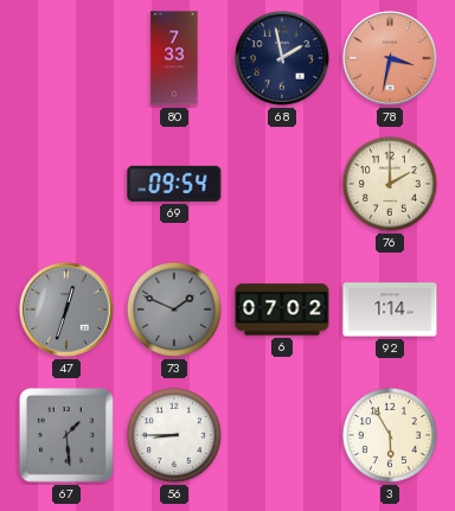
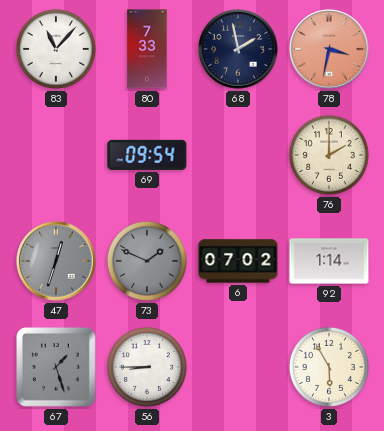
83: none -> 11:07 (56, 49)
67: 1:29 -> 1:27 (57, 368)
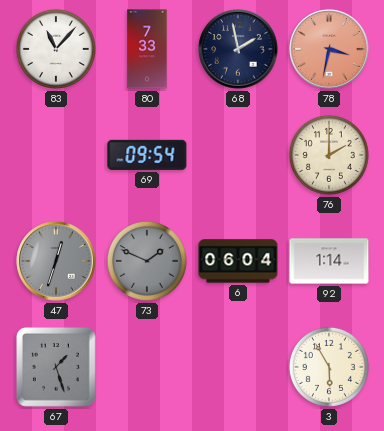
6: 07:02 -> 06:04 (238, 261)
56: 8:45 -> none (147, 367)
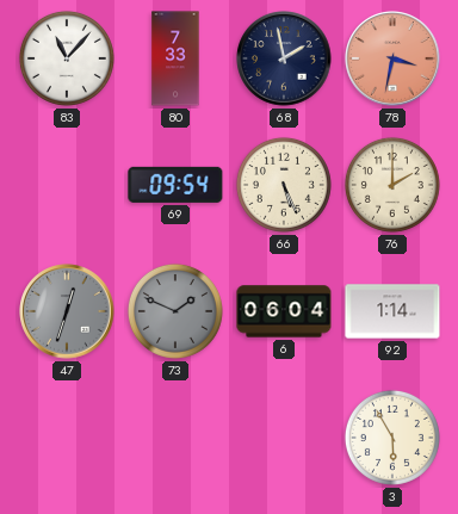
66: none -> 5:26 (284, 185)
67: 1:27 -> none (57, 368)
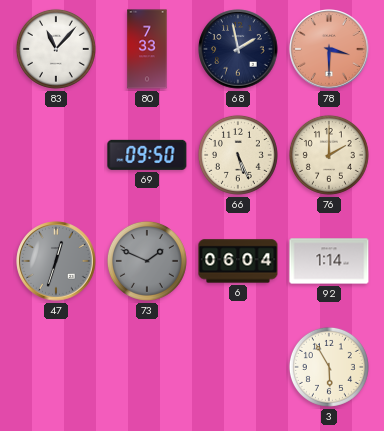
78: 3:32 -> 3:30 (329, 49)
69: 09:54 -> 09:50 (147, 155)
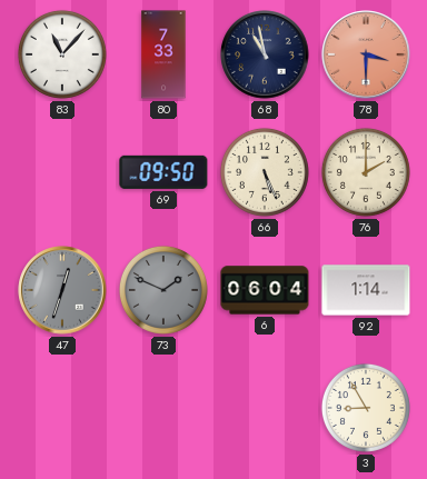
68: 1:58 -> 10:58 (265, 54)
3: 5:55 -> 8:55 (366, 408)
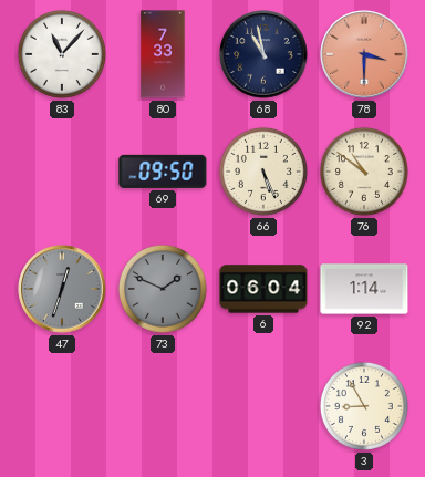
76: 2:00 -> 10:51 (364, 172)
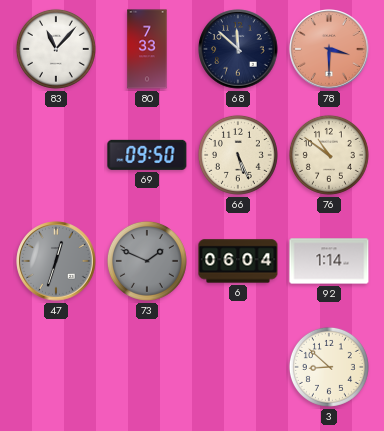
68: 10:58 -> 11:52 (238, 49)
3: 8:55 -> 8:52 (329, 367)
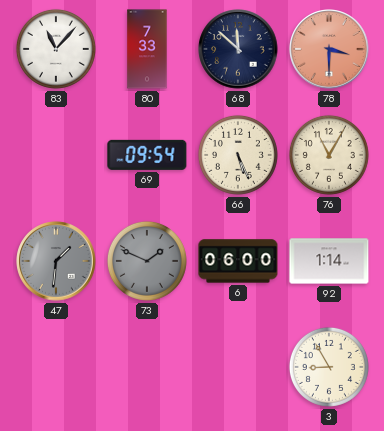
69: 09:50 -> 09:54 (147, 155)
76: 10:51 -> 11:05 (329, 155)
47: 12:33 -> 1:31 (56, 261)
6: 06:04 -> 06:00 (238, 261)
3: 8:52 -> 8:55 (329, 367)
